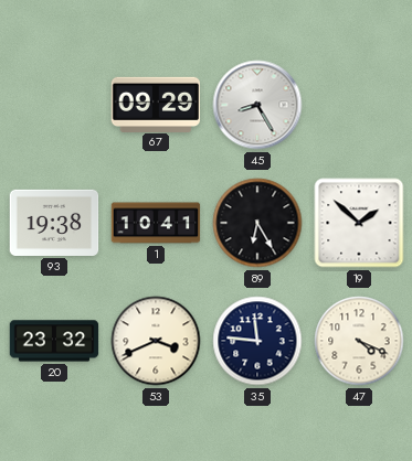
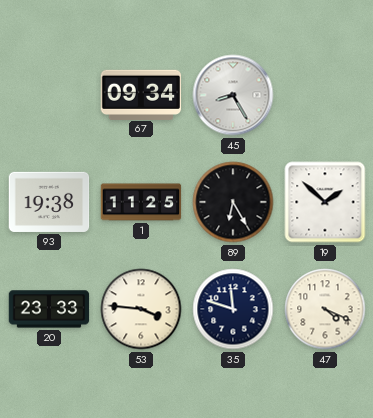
67: 09:29 -> 09:34 (141, 94)
1: 10:41 -> 11:25 (141, 202)
20: 23:32 -> 23:33 (49, 309)
53: 3:41 -> 3:46 (141, 309)
35: 11:46 -> 11:48 (233, 309)
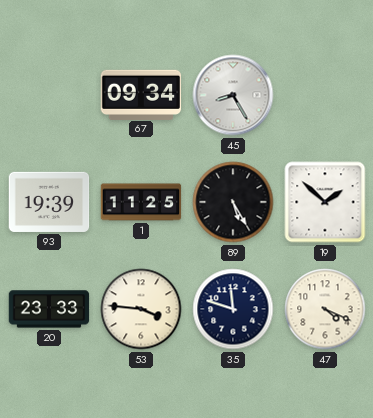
93: 19:38 -> 19:39 (49, 202)
89: 6:25 -> 5:25 (233, 202)
